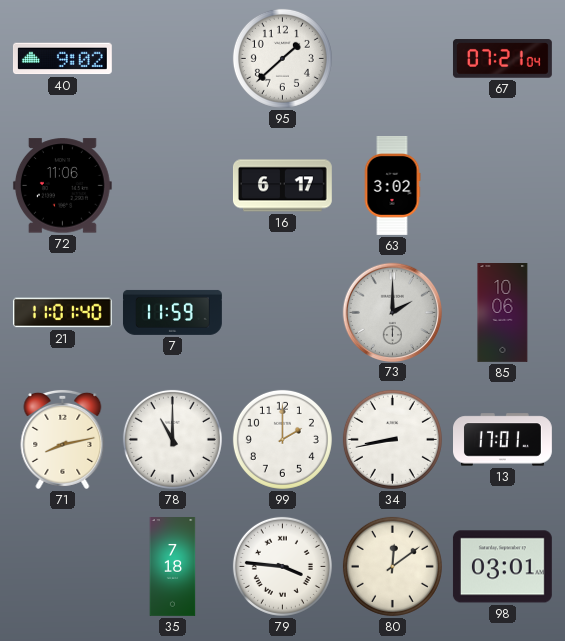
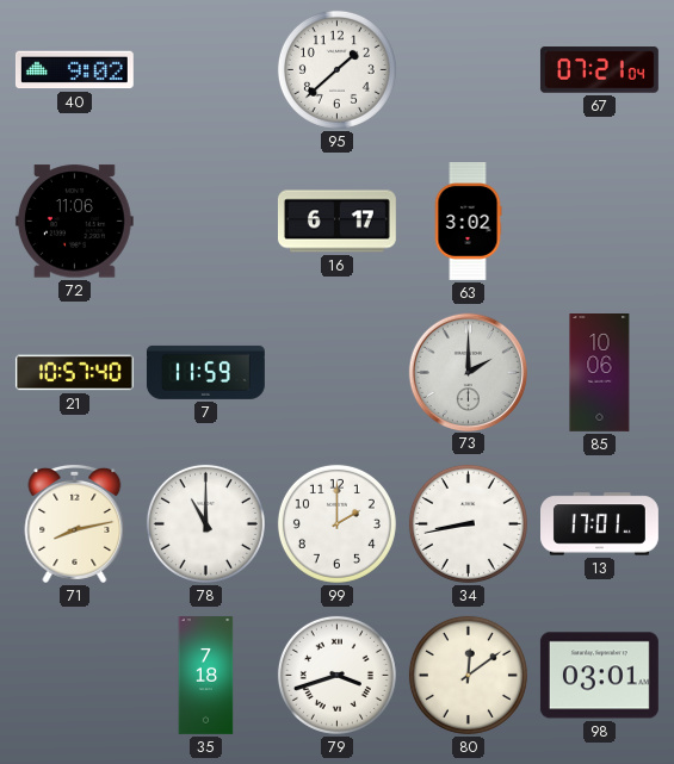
21: 11:01 -> 10:57 (74, 373)
79: 3:46 -> 3:42 (336, 675)
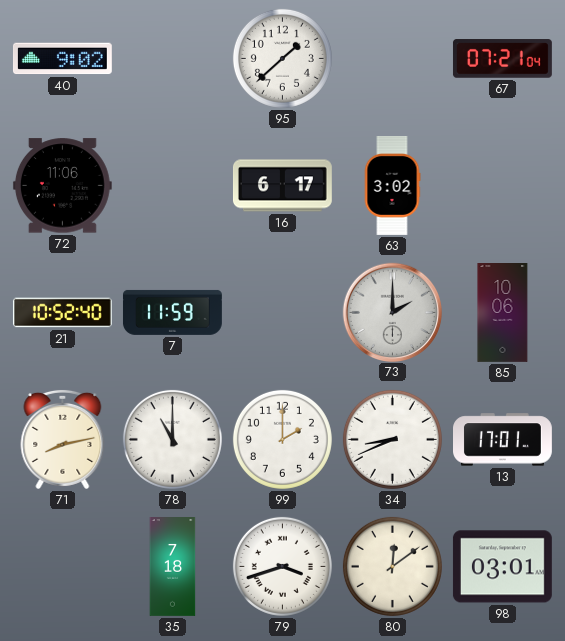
21: 10:57 -> 10:52 (62, 313)
34: 8:43 -> 8:41 (392, 439)
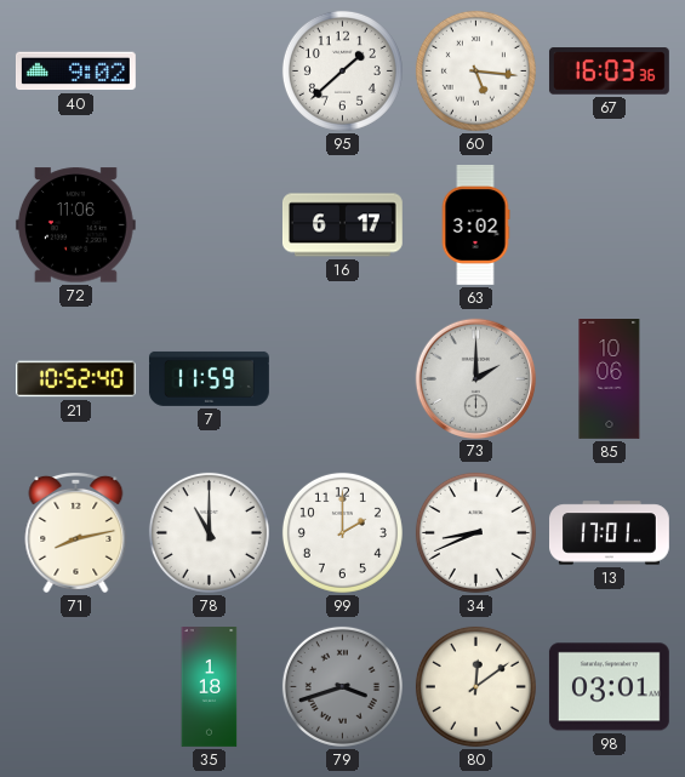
60: none -> 5:16 (475, 70)
67: 07:21 -> 16:03 (609, 72)
35: 7:18 -> 1:18 (210, 687)
79 dial: white -> grey (342, 686)
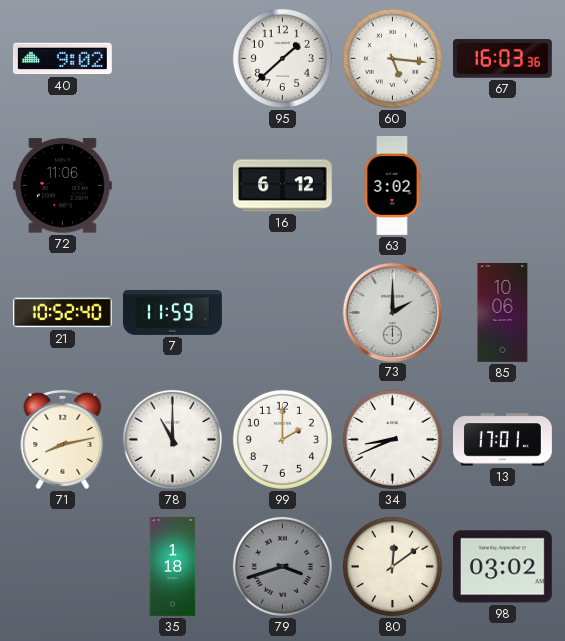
16: 6:17 -> 6:12 (282, 186)
98: 03:01 -> 03:02 (502, 567)
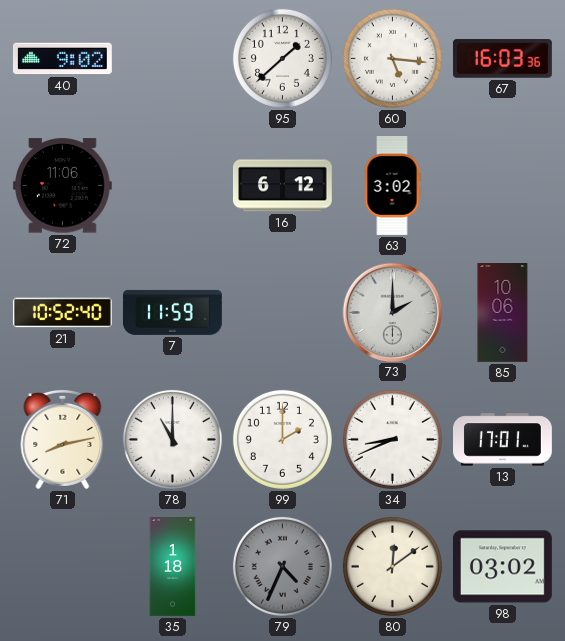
79: 3:42 -> 4:34 (282, 566)
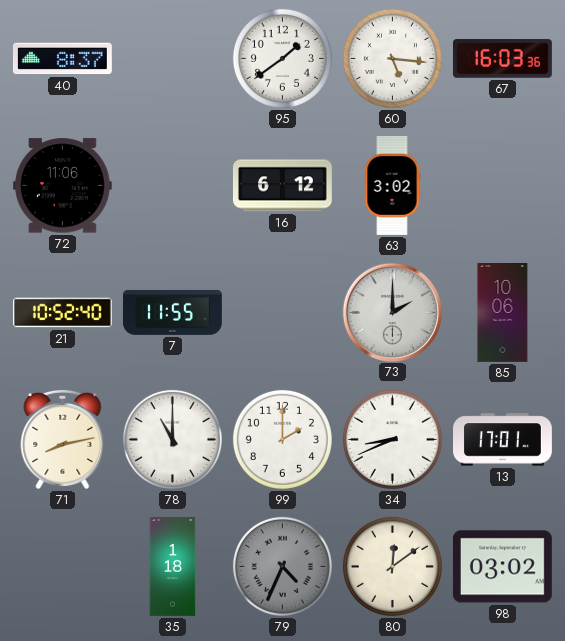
40: 9:02 -> 8:37 (62, 59)
95: 1:38 -> 1:39 (282, 58)
7: 11:59 -> 11:55 (172, 312)
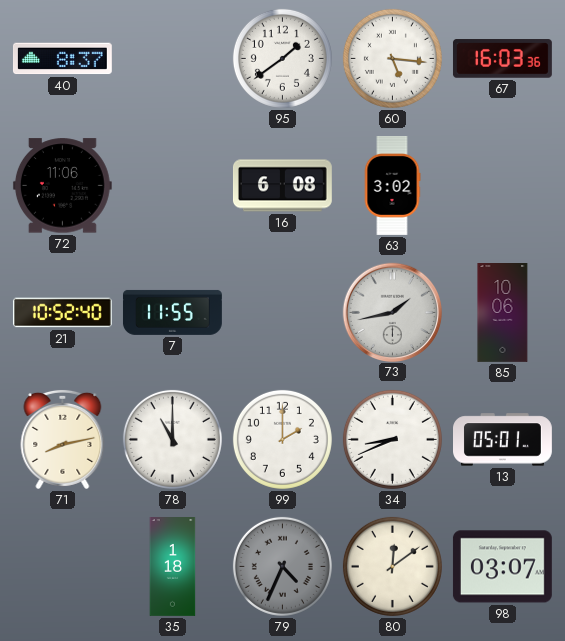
16: 6:12 -> 6:08 (282, 186)
73: 2:00 -> 1:43 (392, 312)
13: 17:01 -> 05:01 (503, 440)
98: 03:02 -> 03:07 (502, 567)
